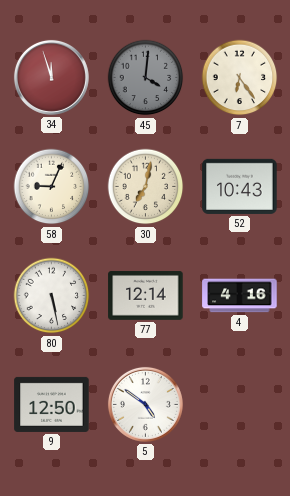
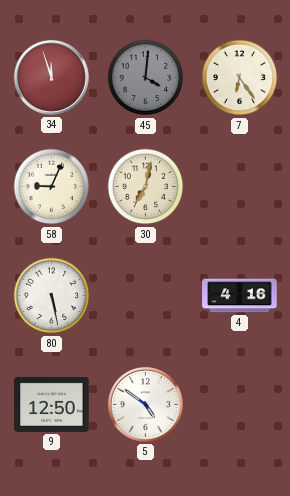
52: 10:43 -> none (240, 186)
77: 12:14 -> none (146, 295)
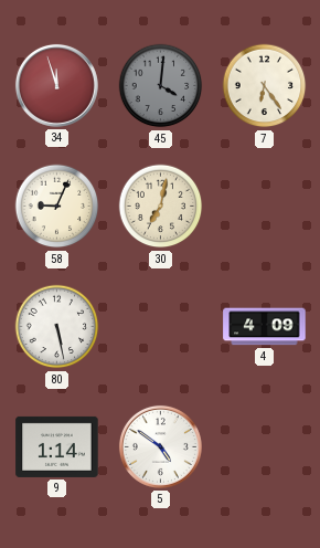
4: 4:16 -> 4:09 (265, 327)
9: 12:50 -> 1:14 (57, 446)
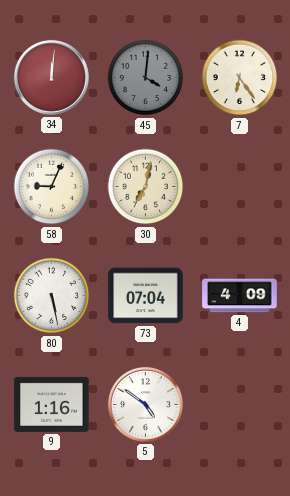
34: 11:57 -> 12:01 (51, 77)
73: none -> 07:04 (146, 296)
9: 1:14 -> 1:16 (52, 404)
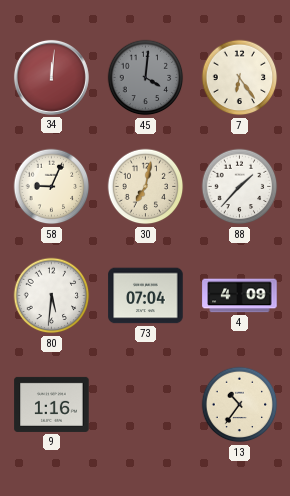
88: none -> 1:37 (240, 187)
80: 5:28 -> 5:31 (52, 296)
5: 4:51 -> none (145, 404)
13: none -> 10:36 (240, 405)
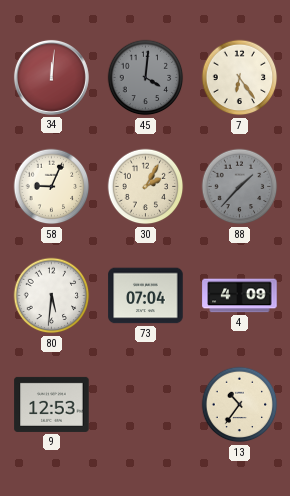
30: 7:02 -> 2:05 (146, 187)
88 dial: white -> grey (240, 187)
9: 1:16 -> 12:53 (52, 404)
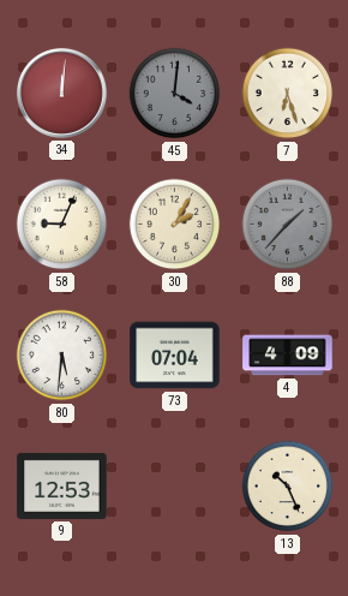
7: 6:24 -> 6:27 (288, 94)
13: 10:36 -> 10:26 (288, 487)
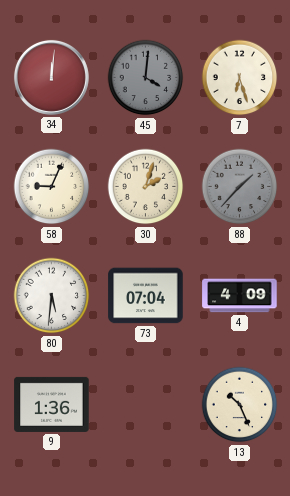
30: 2:05 -> 2:03 (146, 187)
9: 12:53 -> 1:36 (52, 404)
